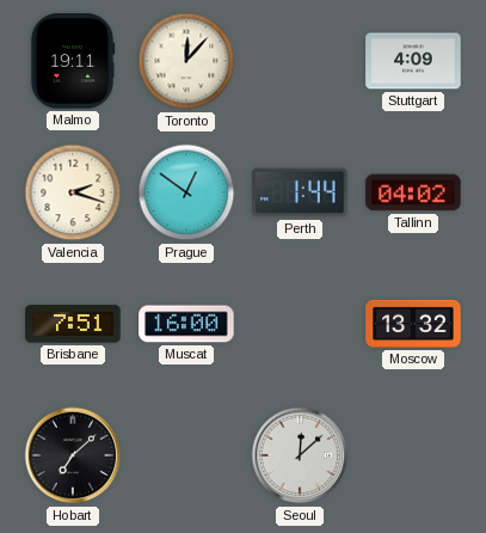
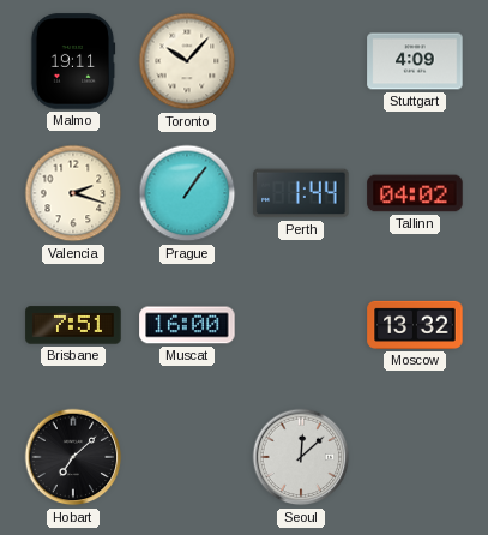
Toronto: 12:07 -> 10:07 (187, 61)
Prague: 12:51 -> 1:06 (187, 193)
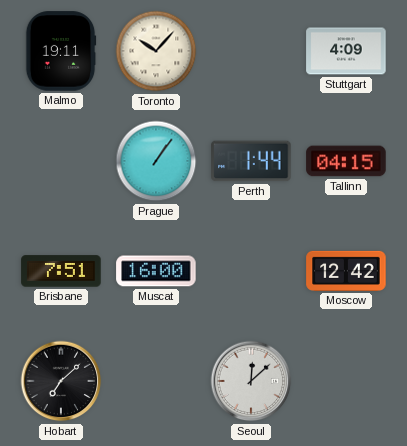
Valencia: 2:18 -> none (73, 193)
Tallinn: 04:02 -> 04:15 (346, 161)
Moscow: 13:32 -> 12:42 (346, 271)
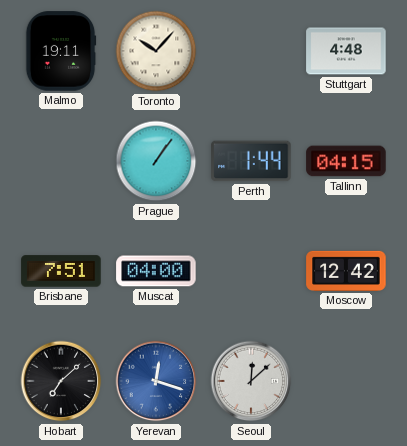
Stuttgart: 4:09 -> 4:48 (346, 51)
Muscat: 16:00 -> 04:00 (156, 271)
Yerevan: none -> 12:18 (156, 381)
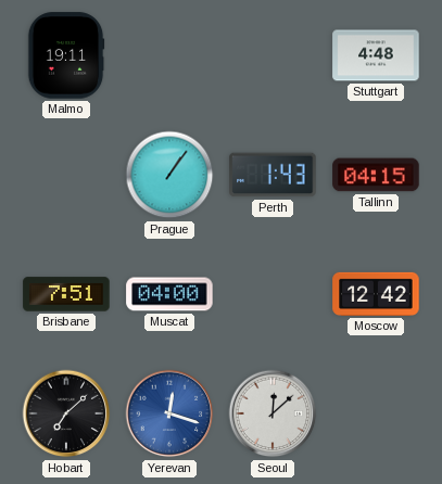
Toronto: 10:07 -> none (156, 51)
Perth: 1:44 -> 1:43 (273, 175)
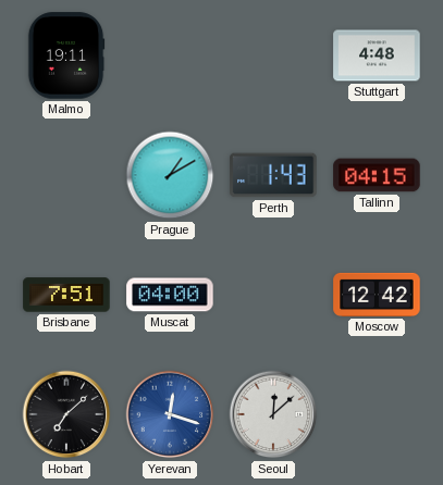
Prague: 1:06 -> 1:10 (170, 175)
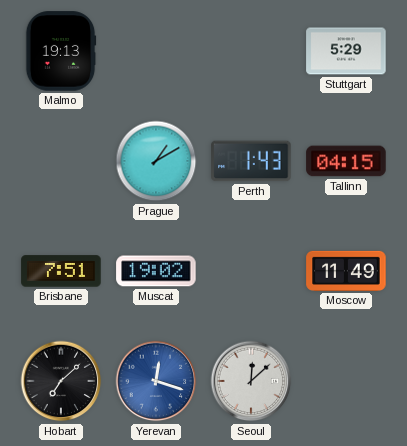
Malmo: 19:11 -> 19:13 (61, 51)
Stuttgart: 4:48 -> 5:29 (346, 51)
Muscat: 04:00 -> 19:02 (156, 271)
Moscow: 12:42 -> 11:49 (346, 271)
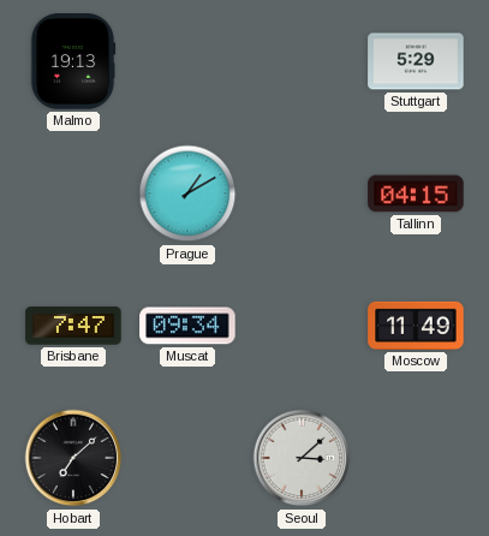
Perth: 1:43 -> none (251, 161)
Brisbane: 7:51 -> 7:47 (73, 326)
Muscat: 19:02 -> 09:34 (187, 326)
Yerevan: 12:18 -> none (156, 381)
Seoul: 12:08 -> 3:08 (302, 458)
